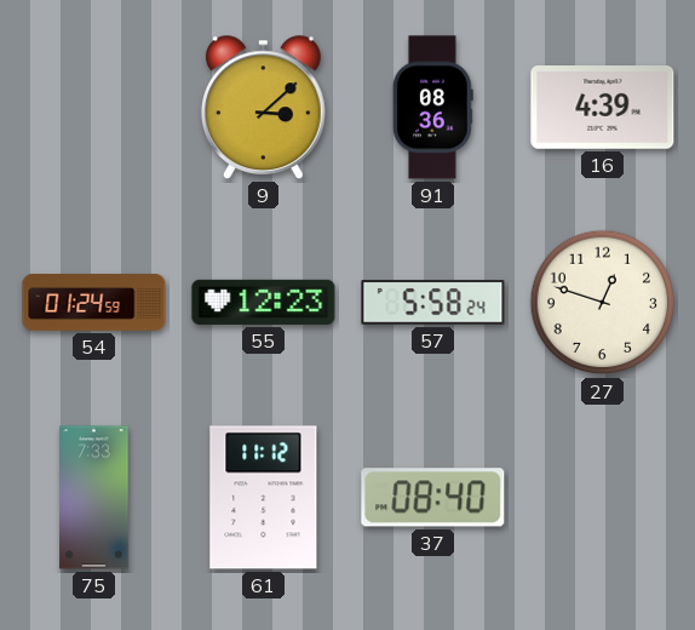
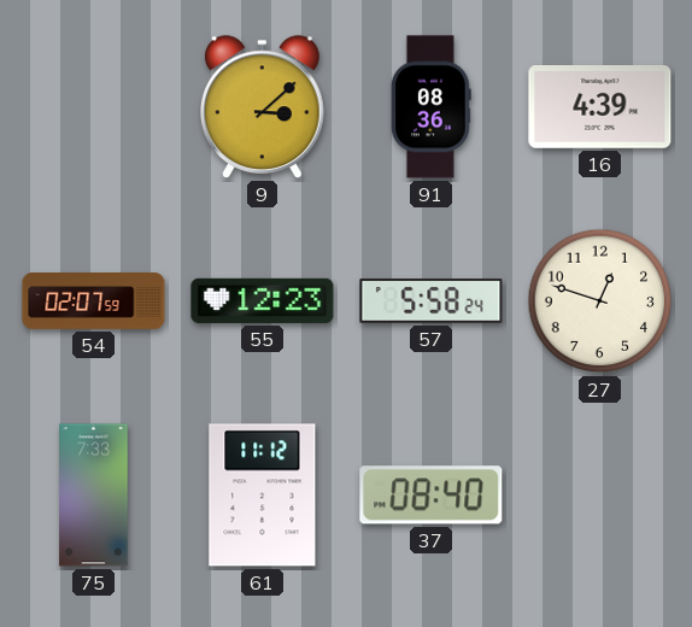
54: 01:24 -> 02:07 (94, 301)
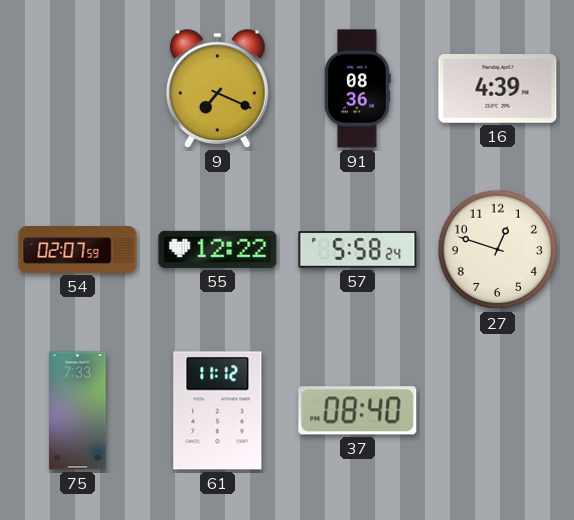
9: 3:08 -> 7:19 (218, 89)
55: 12:23 -> 12:22 (218, 249)
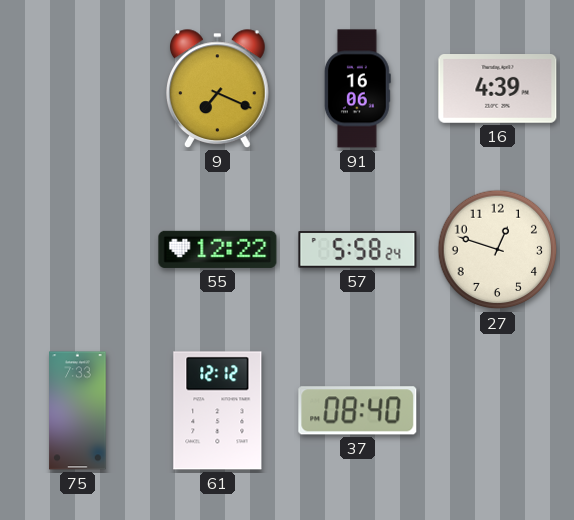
91: 08:36 -> 16:06 (357, 89)
54: 02:07 -> none (78, 250)
61: 11:12 -> 12:12 (218, 411)
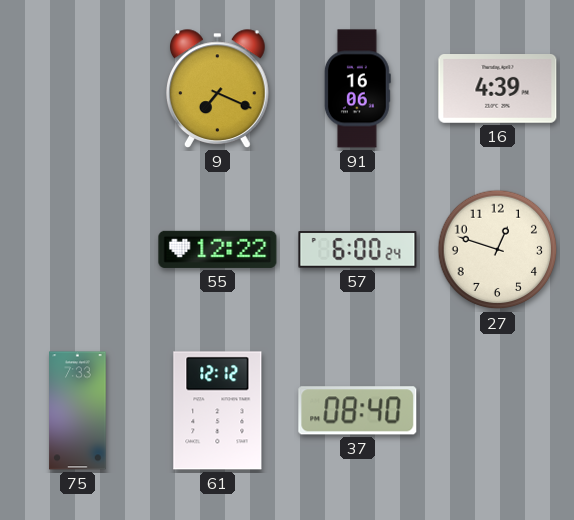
57: 5:58 -> 6:00 (358, 250)
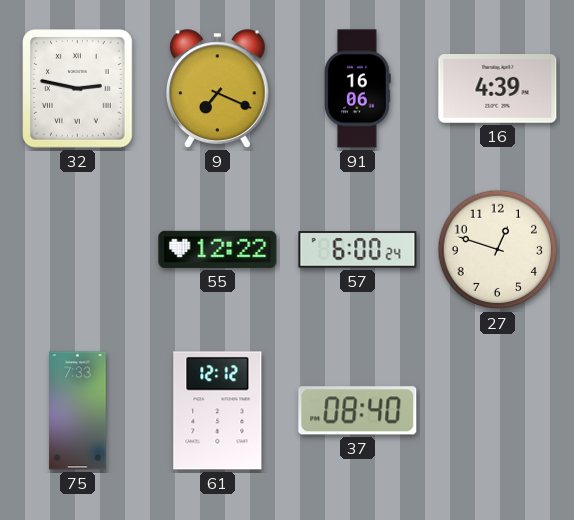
32: none -> 2:47 (78, 89)
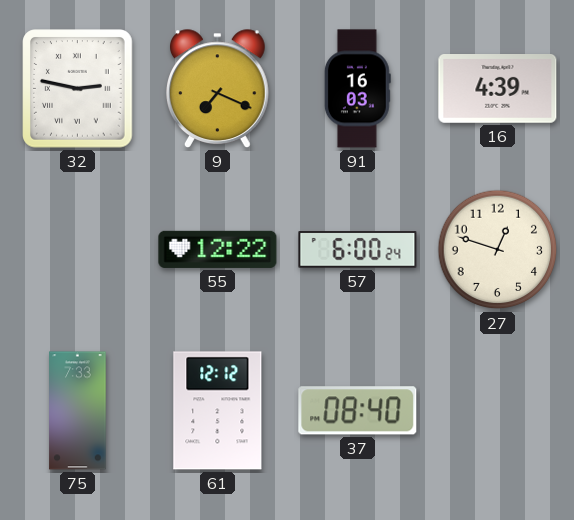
91: 16:06 -> 16:03 (357, 89)
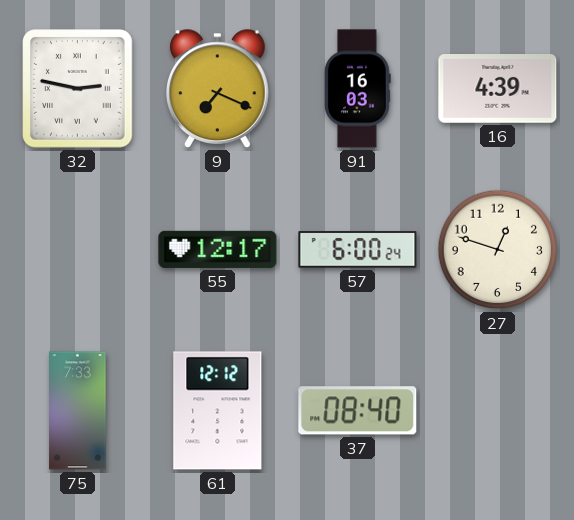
55: 12:22 -> 12:17 (218, 249)
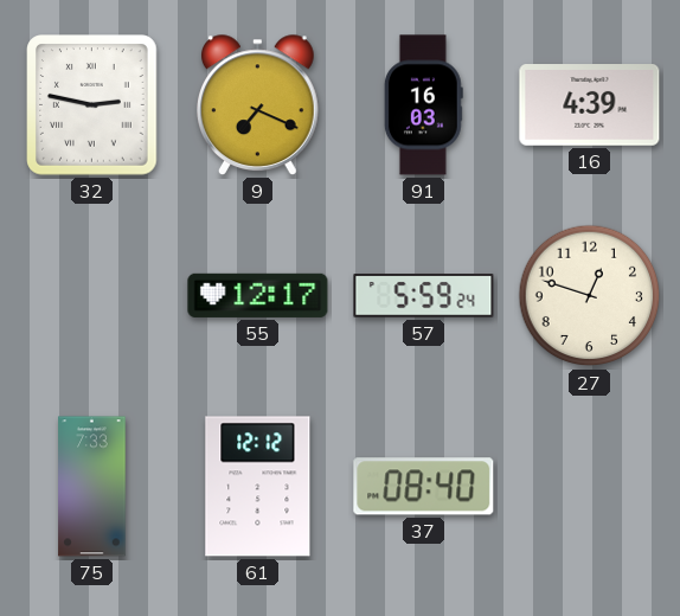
57: 6:00 -> 5:59 (424, 296)
